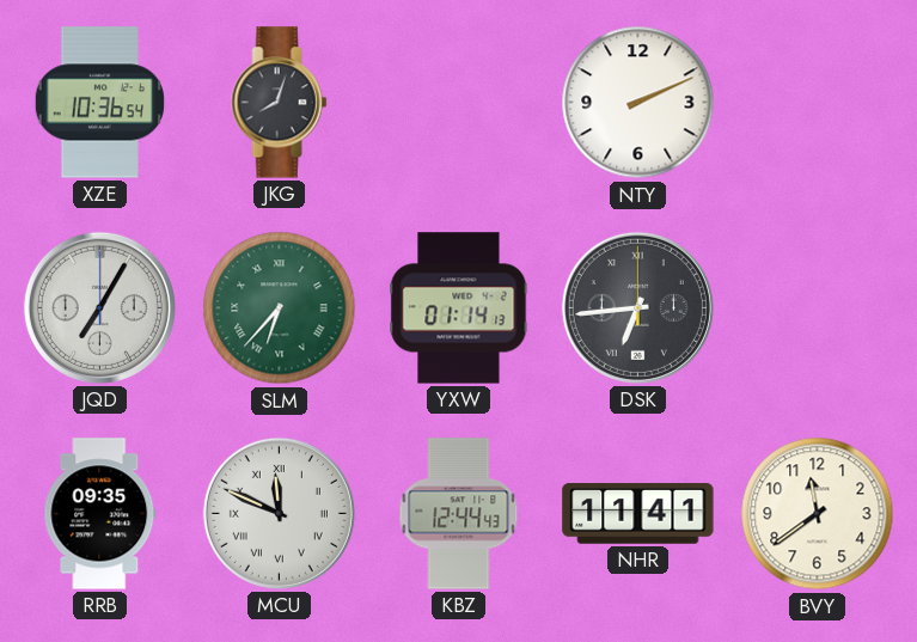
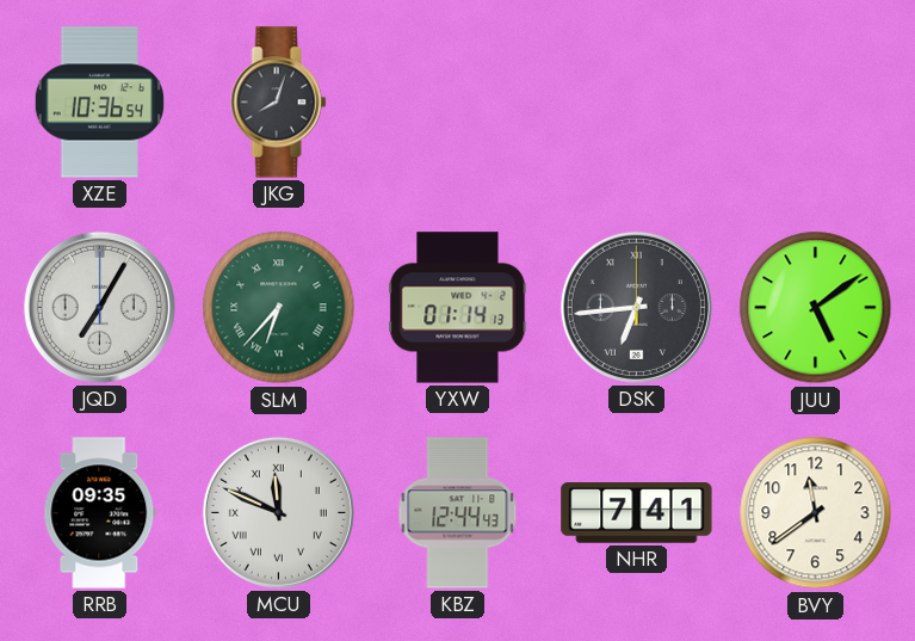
NTY: 2:11 -> none (638, 103)
JUU: none -> 5:09 (816, 308)
NHR: 11:41 -> 7:41 (637, 513)
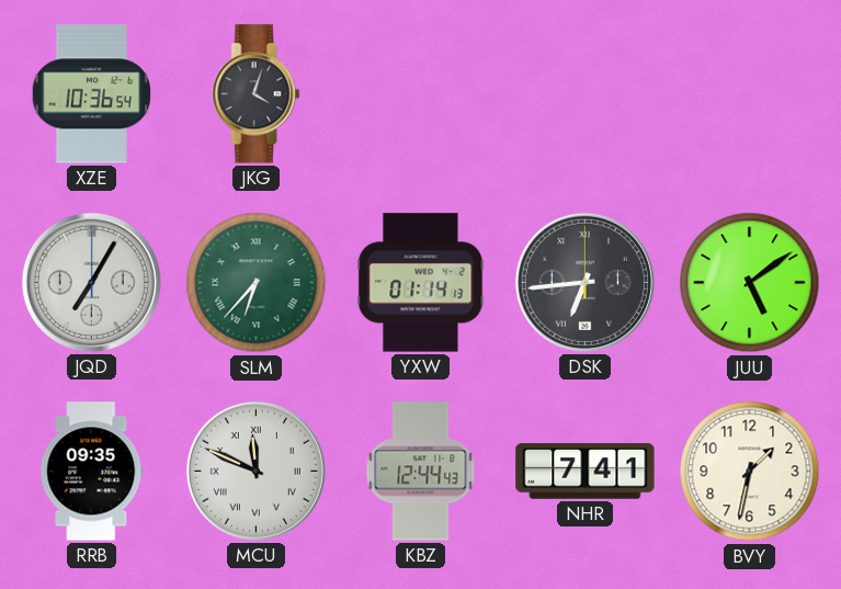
JKG: 8:03 -> 4:03 (257, 94)
BVY: 11:39 -> 1:32 (750, 472)
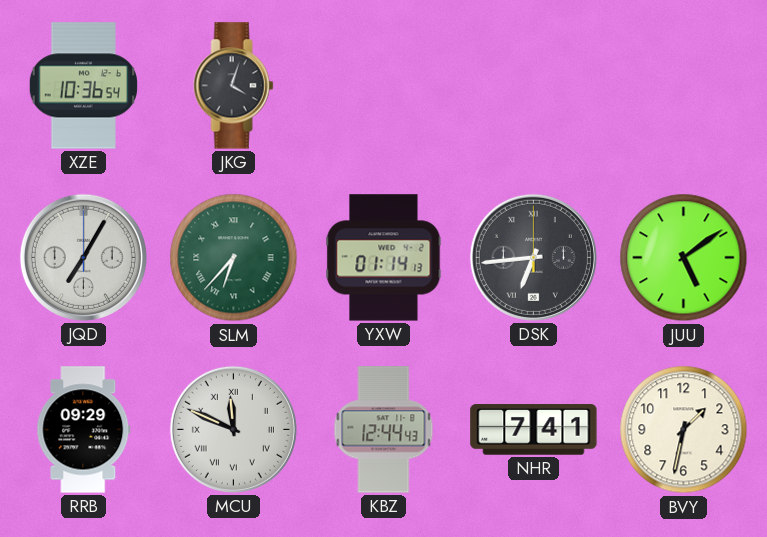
RRB: 09:35 -> 09:29 (84, 430)
